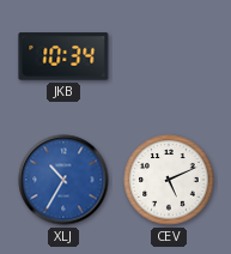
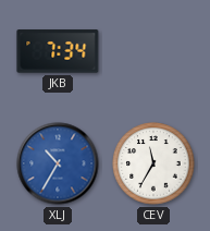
JKB: 10:34 -> 7:34 (58, 51)
CEV: 5:11 -> 11:35 (153, 163)
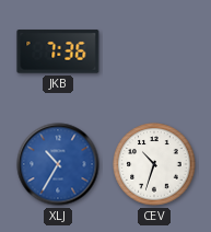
JKB: 7:34 -> 7:36 (58, 51)
CEV: 11:35 -> 10:33 (154, 164)
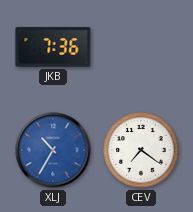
CEV: 10:33 -> 7:21 (141, 150)
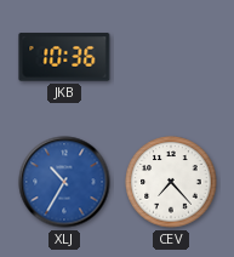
JKB: 7:36 -> 10:36 (64, 57)
CEV: 7:21 -> 7:23 (171, 182)
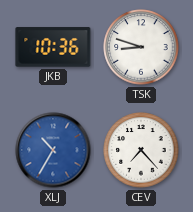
TSK: none -> 8:48 (141, 47)
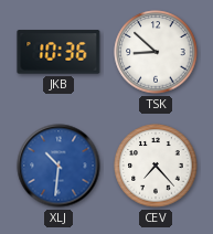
TSK: 8:48 -> 8:52 (156, 52)
XLJ: 10:35 -> 10:31 (58, 166)
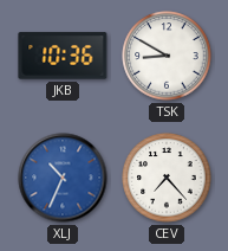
TSK: 8:52 -> 8:50 (167, 56)
XLJ: 10:31 -> 10:34 (63, 178)
